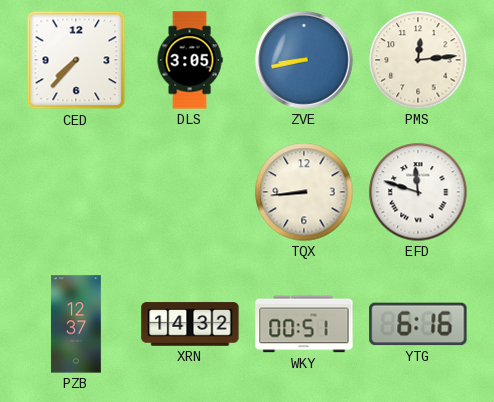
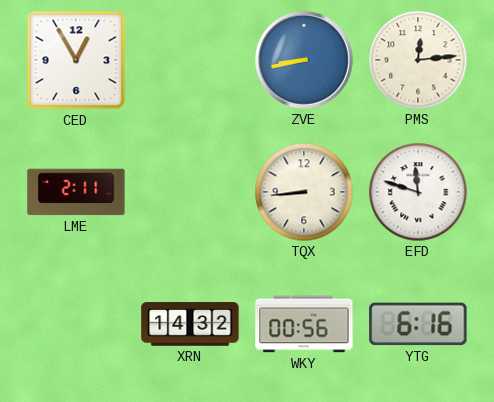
CED: 7:37 -> 12:55 (76, 60)
DLS: 3:05 -> none (190, 60)
LME: none -> 2:11 (76, 192)
PZB: 12:37 -> none (76, 324)
WKY: 00:51 -> 00:56 (304, 324)
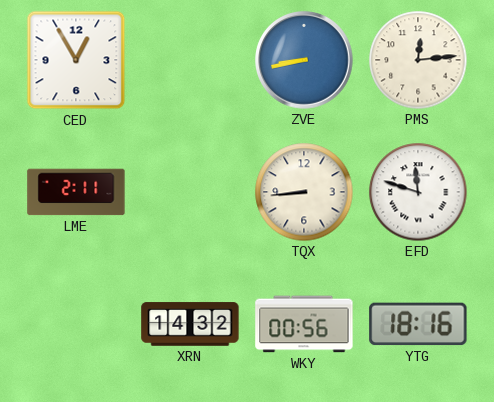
YTG: 6:16 -> 18:16 (418, 324)
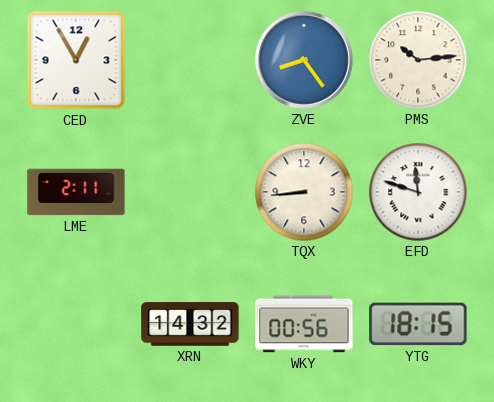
ZVE: 8:43 -> 8:24 (304, 60)
PMS: 12:14 -> 10:14 (418, 60)
YTG: 18:16 -> 18:15 (418, 324)
